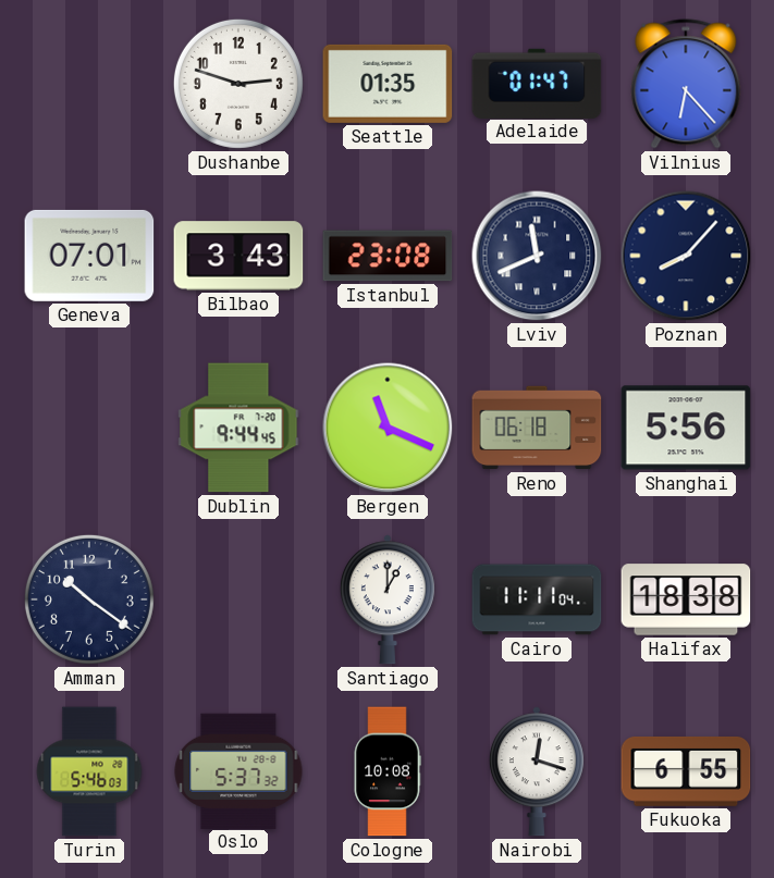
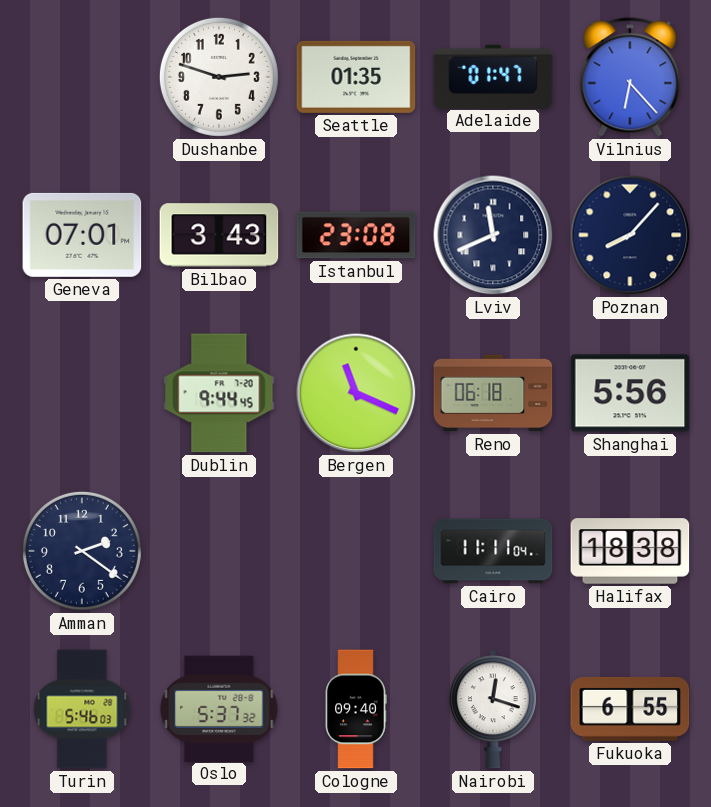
Amman: 10:21 -> 2:21 (82, 551)
Santiago: 1:00 -> none (388, 599)
Cologne: 10:08 -> 09:40 (356, 709)
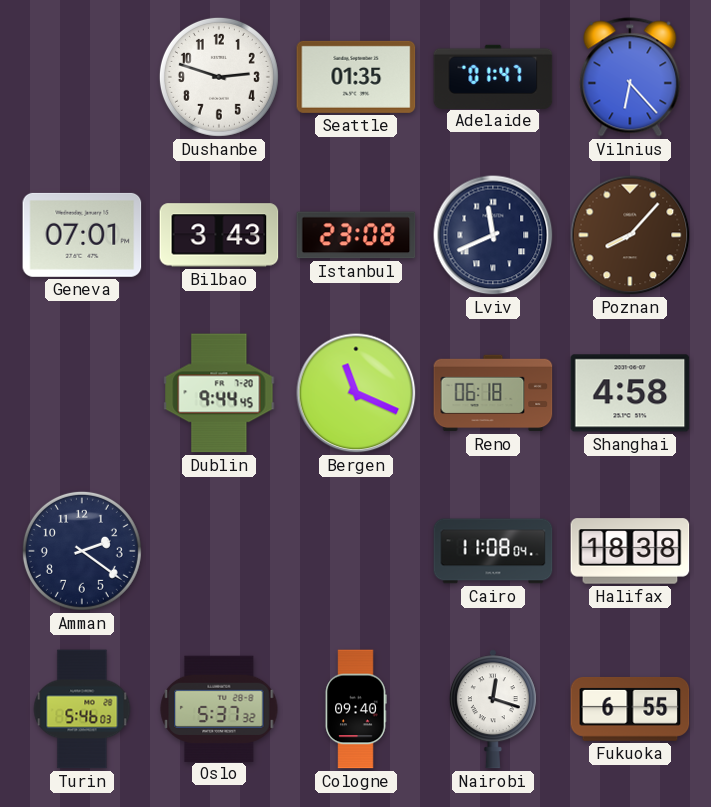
Poznan dial: navy -> brown (630, 235)
Shanghai: 5:56 -> 4:58 (630, 393)
Cairo: 11:11 -> 11:08 (493, 551)
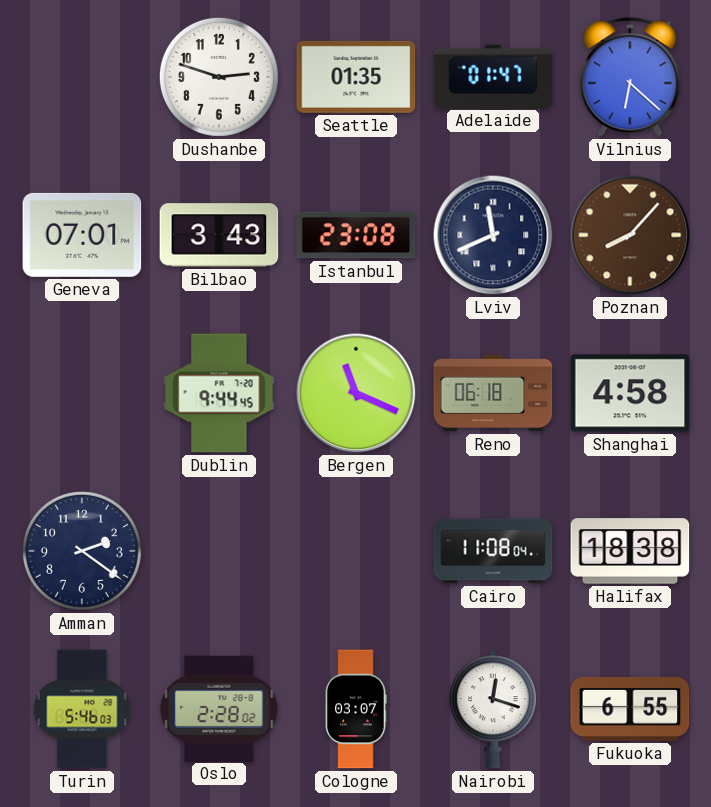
Vilnius: 6:23 -> 6:22 (630, 77)
Oslo: 5:37 -> 2:28 (219, 708)
Cologne: 09:40 -> 03:07 (356, 709)
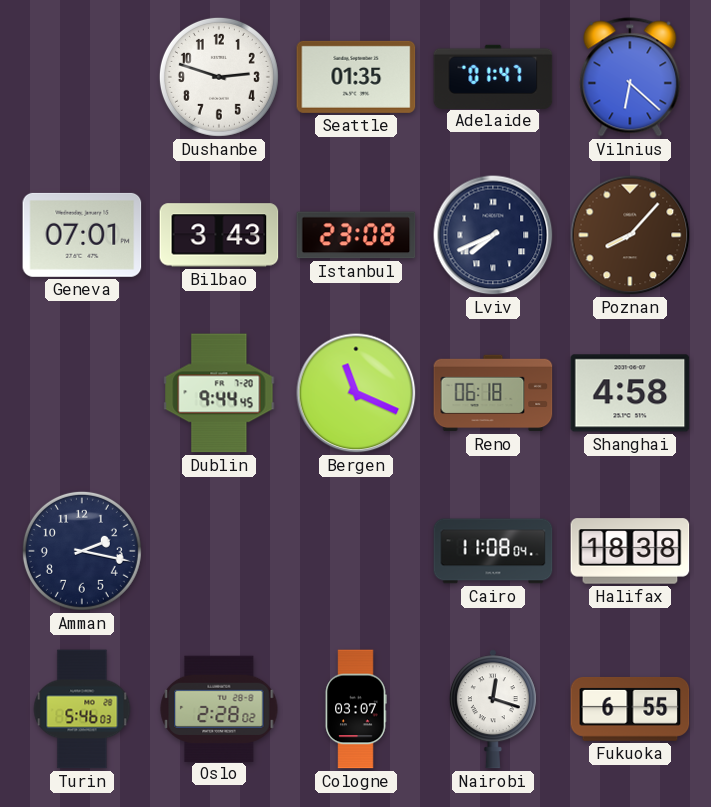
Lviv: 11:41 -> 7:41 (493, 235)
Amman: 2:21 -> 2:17 (82, 551)
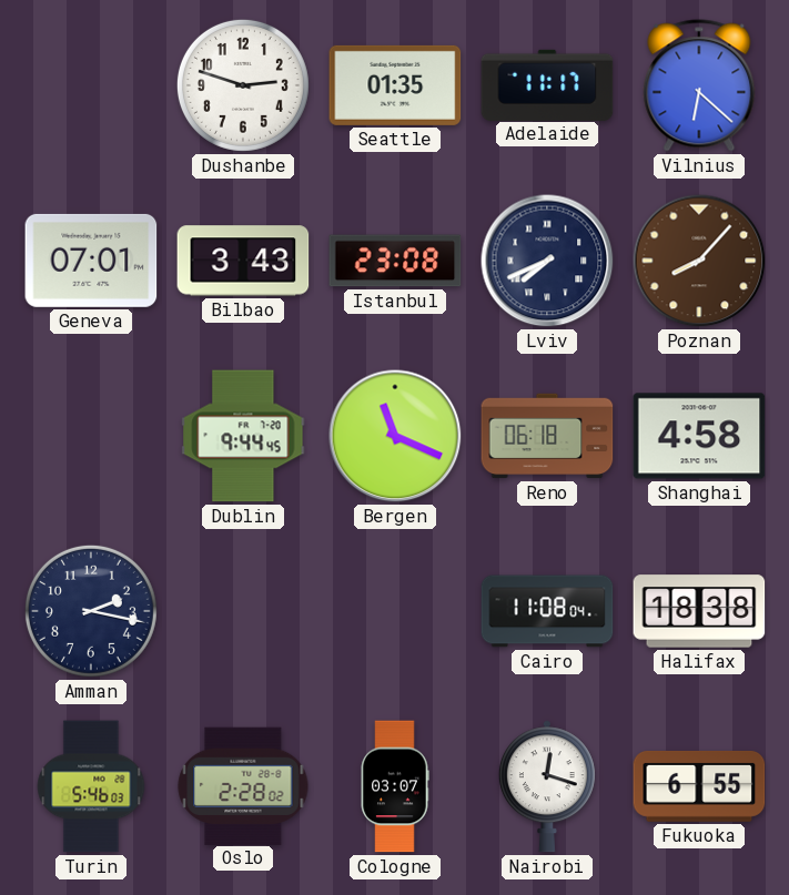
Adelaide: 01:47 -> 11:17 (547, 84)
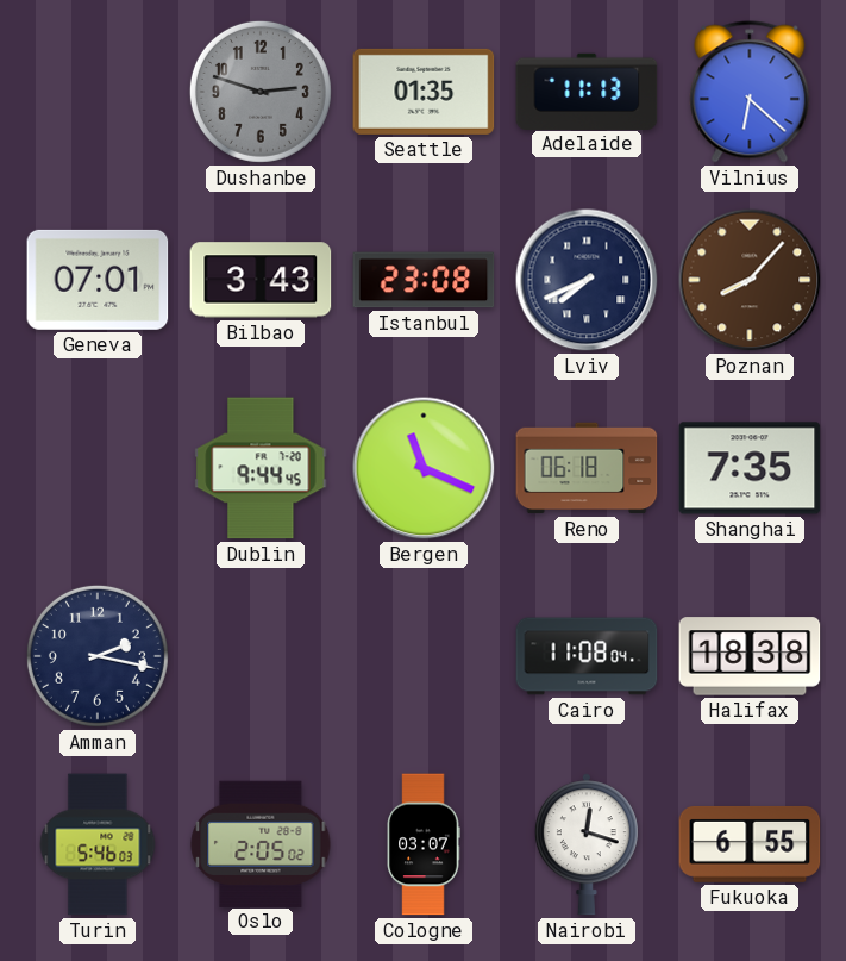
Dushanbe dial: white -> grey (261, 92)
Adelaide: 11:17 -> 11:13 (587, 91)
Shanghai: 4:58 -> 7:35 (750, 468)
Oslo: 2:28 -> 2:05 (261, 843)
